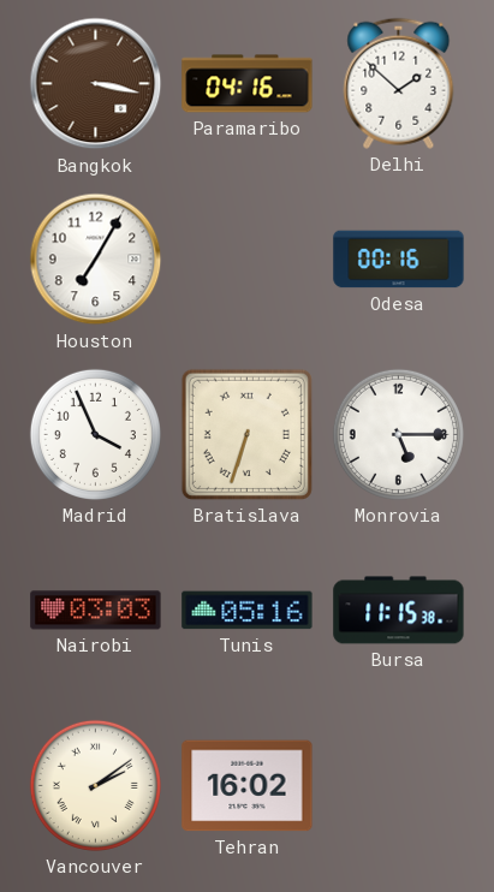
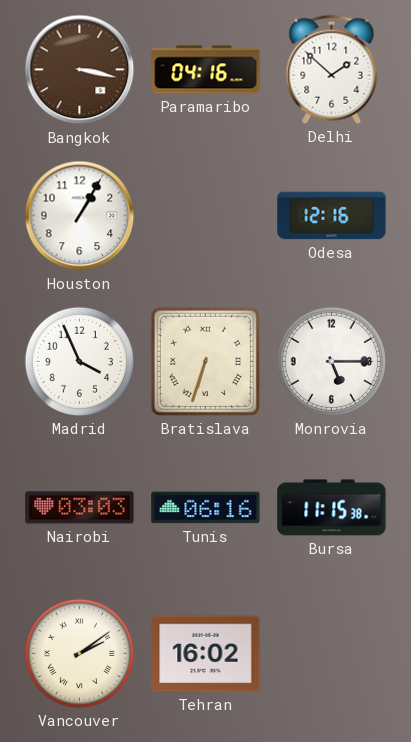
Houston: 7:05 -> 1:05 (80, 216)
Odesa: 00:16 -> 12:16 (332, 216)
Tunis: 05:16 -> 06:16 (206, 508)
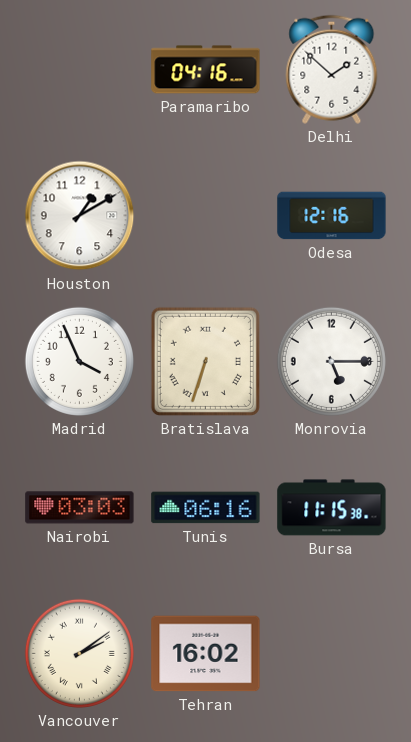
Bangkok: 3:17 -> none (80, 70)
Houston: 1:05 -> 1:10 (80, 216)
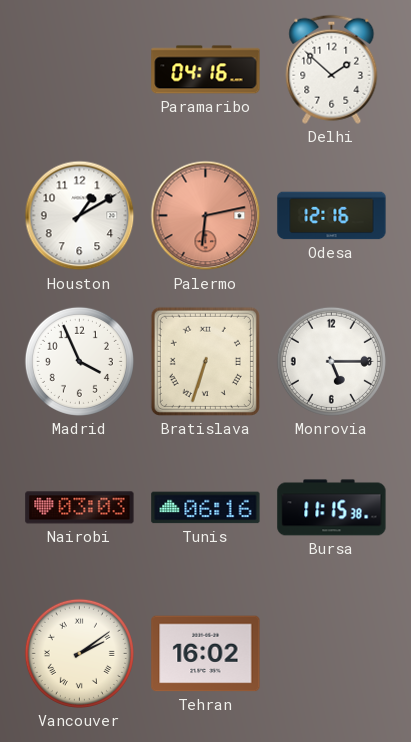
Palermo: none -> 6:13 (206, 216)
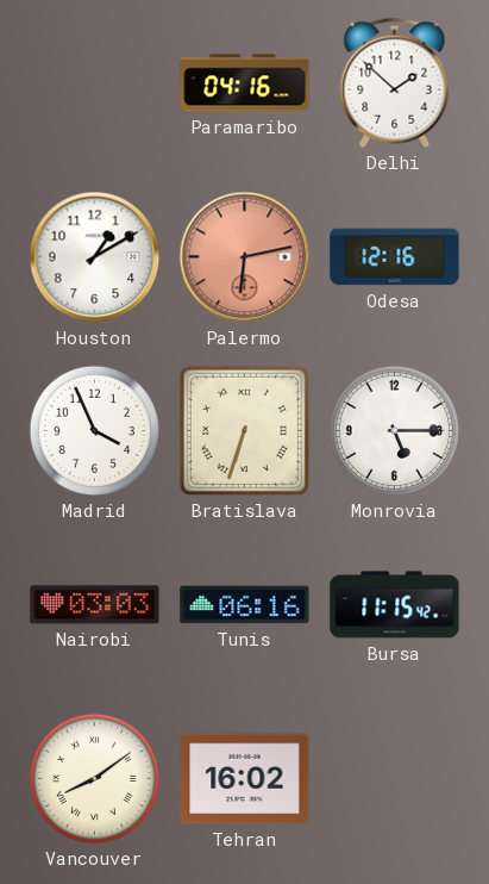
Bursa: 11:15:38 -> 11:15:42 (395, 605)
Vancouver: 2:09 -> 8:09 (94, 778)
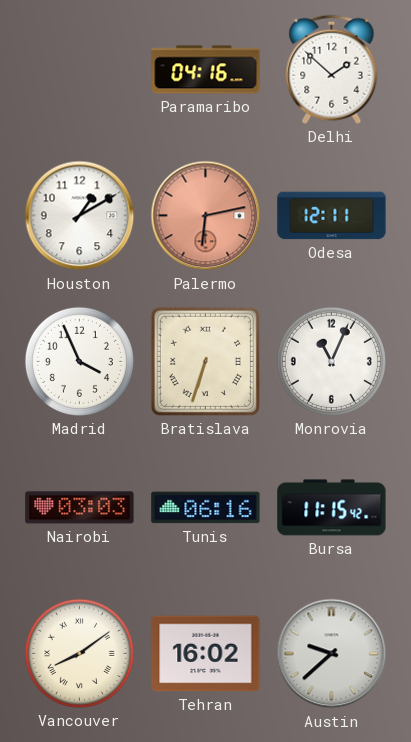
Odesa: 12:16 -> 12:11 (332, 216)
Monrovia: 5:15 -> 11:04 (331, 361)
Austin: none -> 9:38 (332, 654)
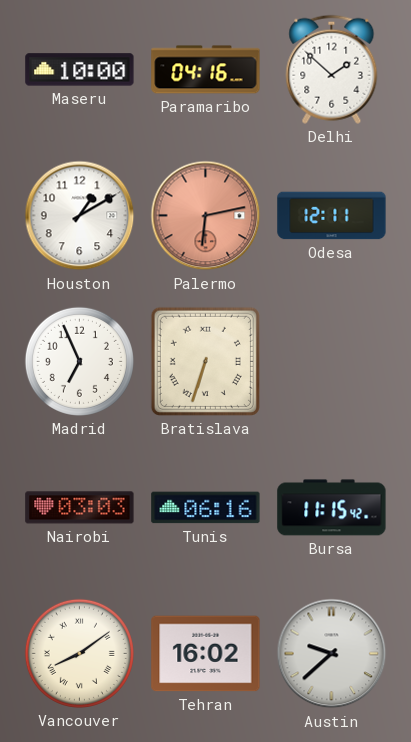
Maseru: none -> 10:00 (80, 70)
Madrid: 3:56 -> 6:56 (79, 361)
Monrovia: 11:04 -> none (331, 361)
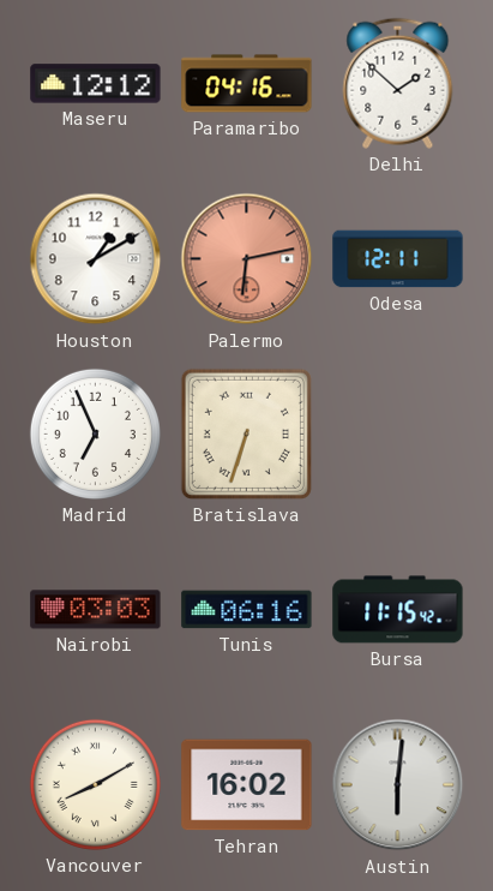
Maseru: 10:00 -> 12:12 (96, 84)
Vancouver: 8:09 -> 8:10 (95, 784)
Austin: 9:38 -> 6:01 (398, 785)
